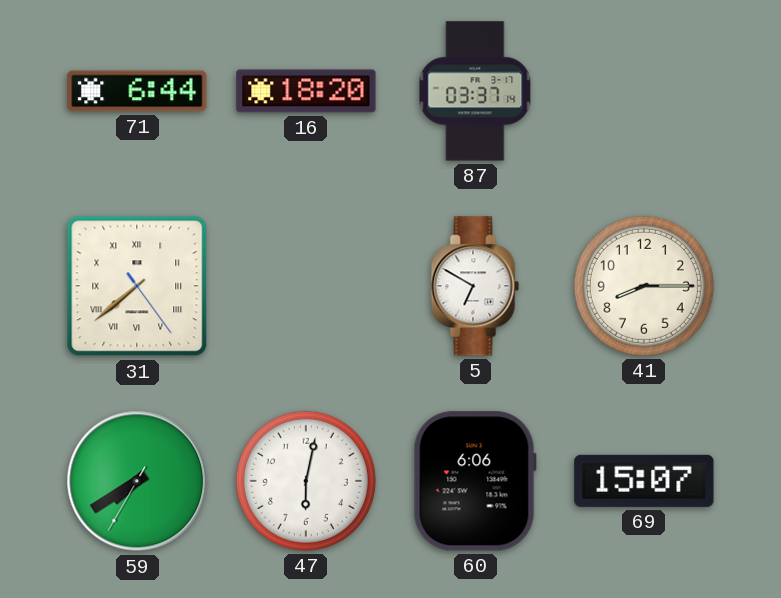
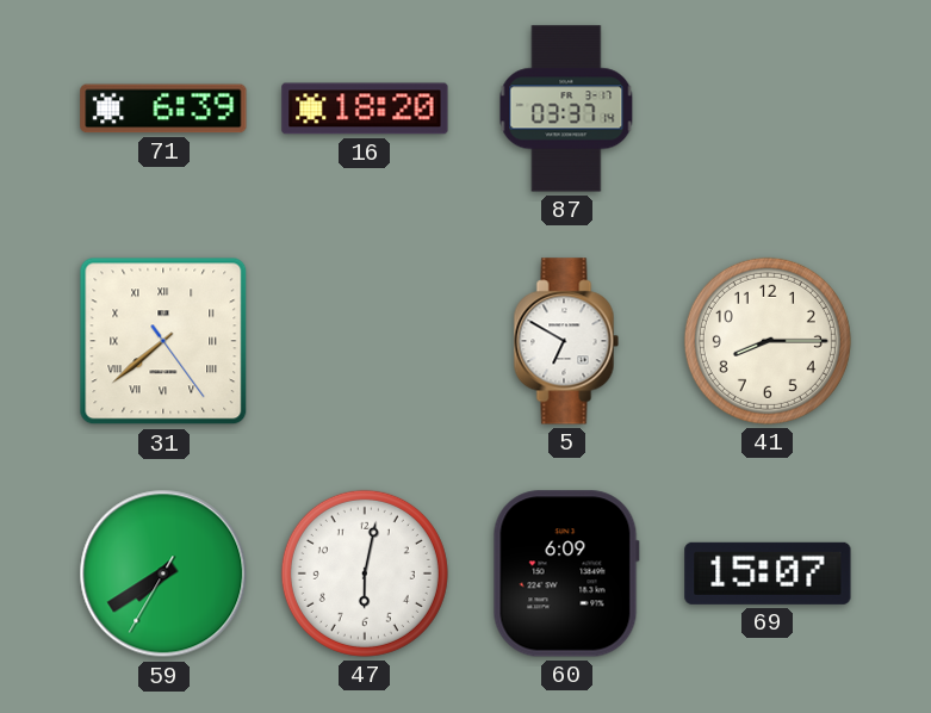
71: 6:44 -> 6:39 (163, 108)
60: 6:06 -> 6:09 (566, 573)
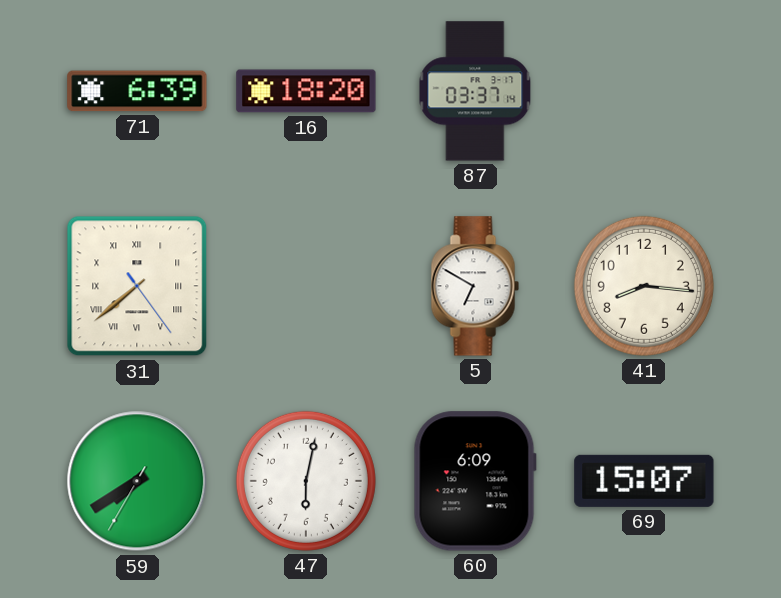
41: 8:15 -> 8:16 (644, 286)
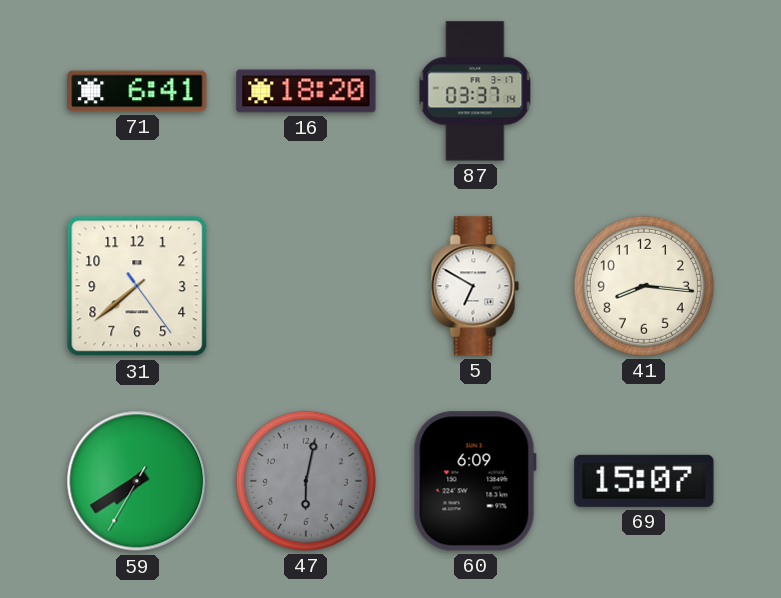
71: 6:39 -> 6:41 (137, 91)
31 numerals: Roman -> Arabic (137, 286)
47 dial: white -> grey (306, 481)
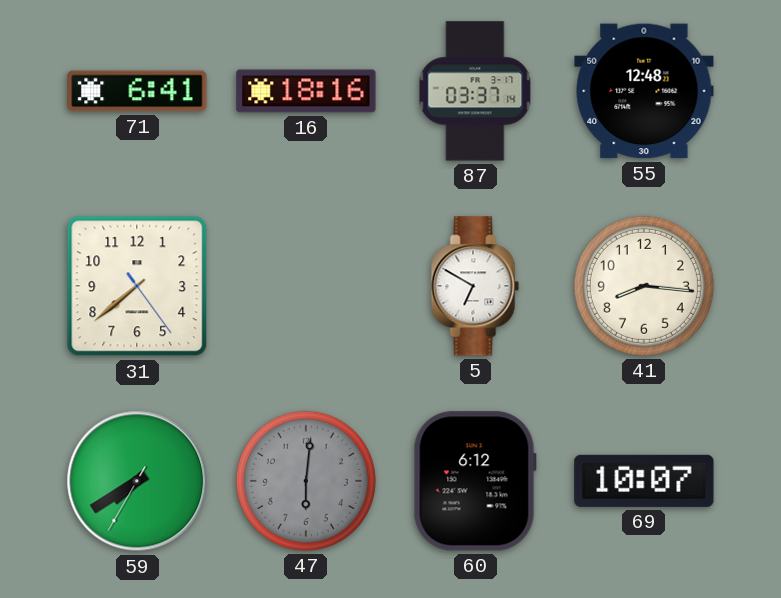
16: 18:20 -> 18:16 (306, 91)
55: none -> 12:48 (644, 91)
47: 6:02 -> 6:01 (306, 481)
60: 6:09 -> 6:12 (475, 481)
69: 15:07 -> 10:07 (644, 481)
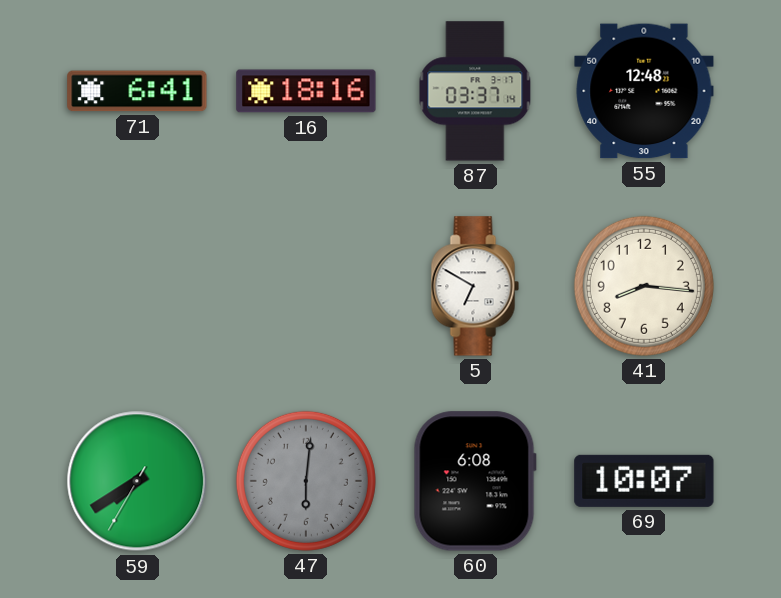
31: 7:38 -> none (137, 286)
60: 6:12 -> 6:08 (475, 481)
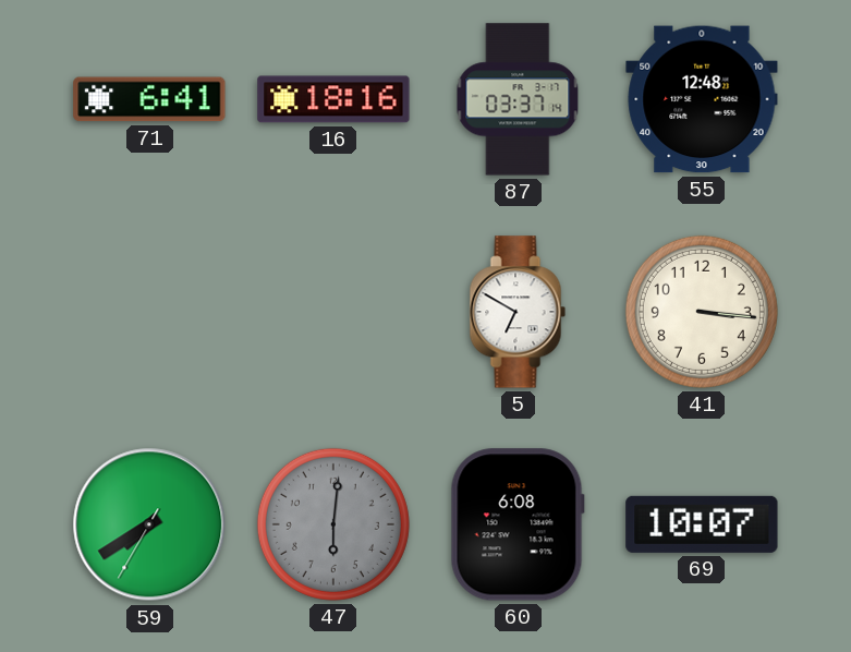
41: 8:16 -> 3:16 (702, 312)
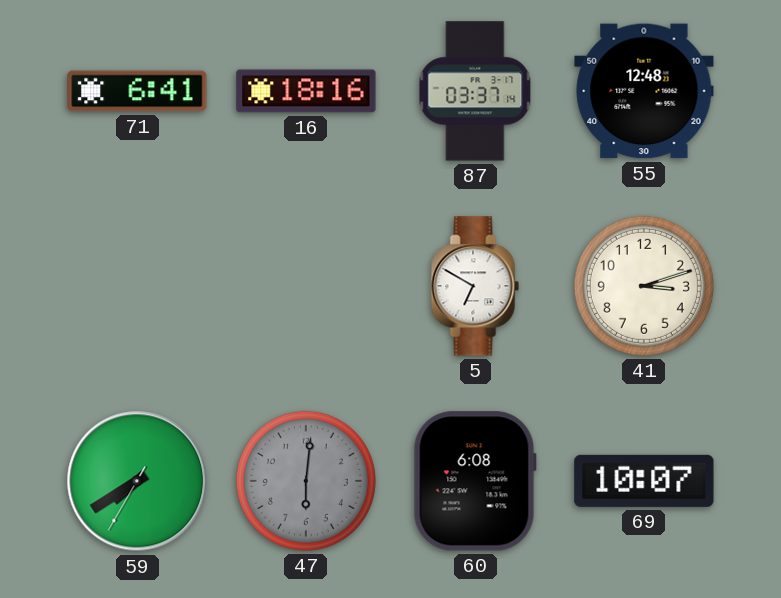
41: 3:16 -> 3:12 (644, 286)
